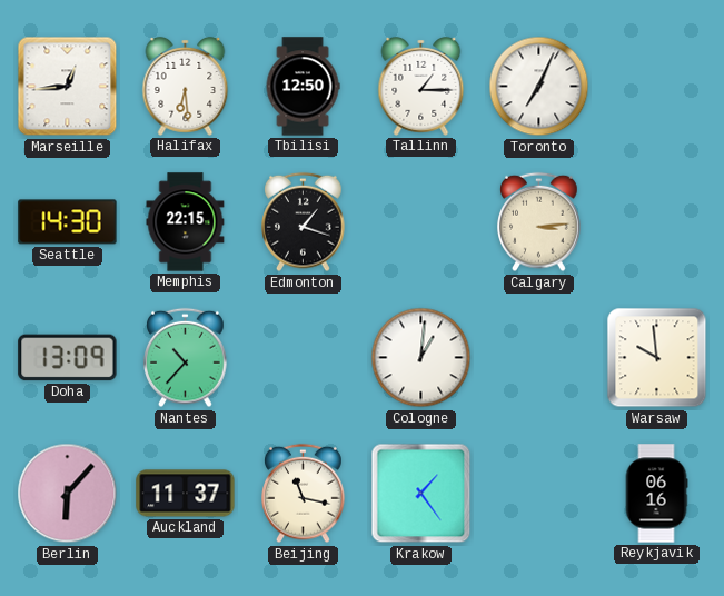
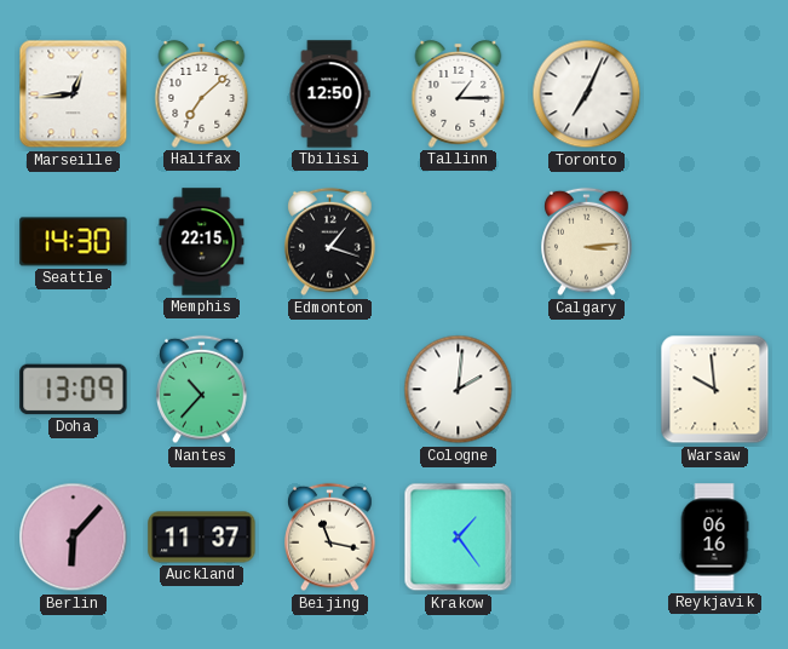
Halifax: 6:29 -> 7:08 (202, 93)
Cologne: 1:01 -> 2:01 (459, 390)
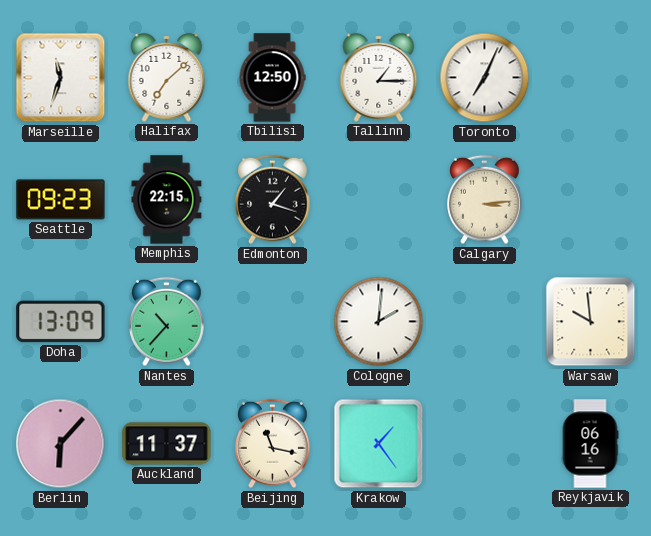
Marseille: 12:44 -> 11:33 (61, 78)
Seattle: 14:30 -> 09:23 (61, 200)
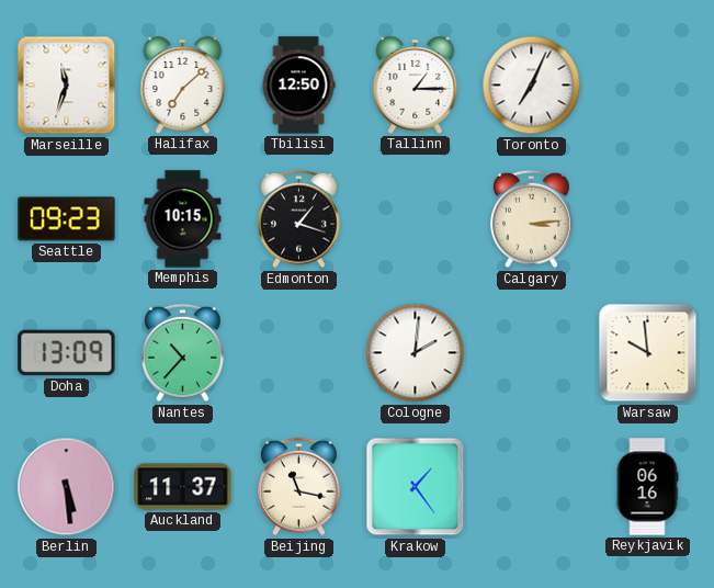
Memphis: 22:15 -> 10:15 (183, 219)
Berlin: 6:07 -> 5:29 (67, 487)
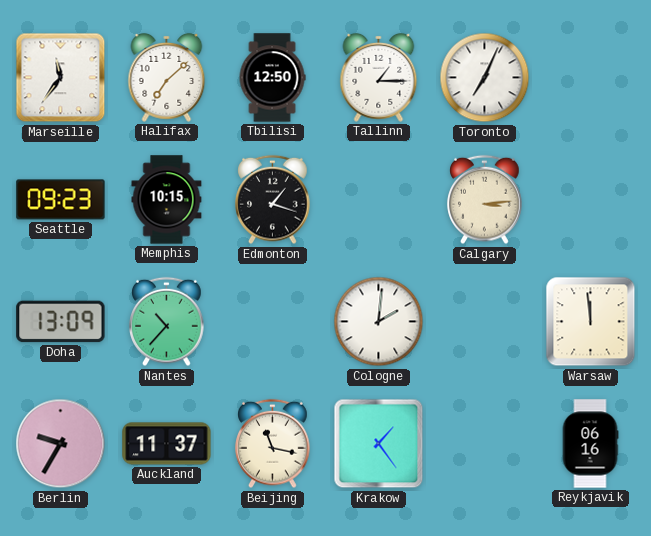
Marseille: 11:33 -> 11:36 (61, 78)
Warsaw: 9:59 -> 11:59 (591, 322)
Berlin: 5:29 -> 9:35 (61, 444)
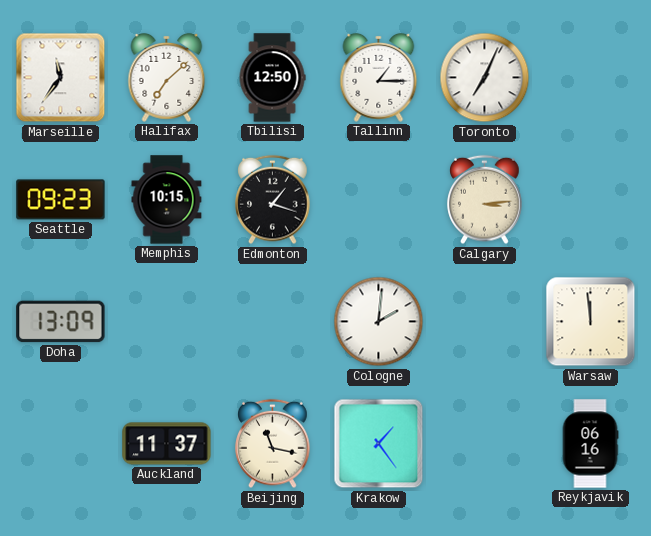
Nantes: 10:37 -> none (167, 322)
Berlin: 9:35 -> none (61, 444)
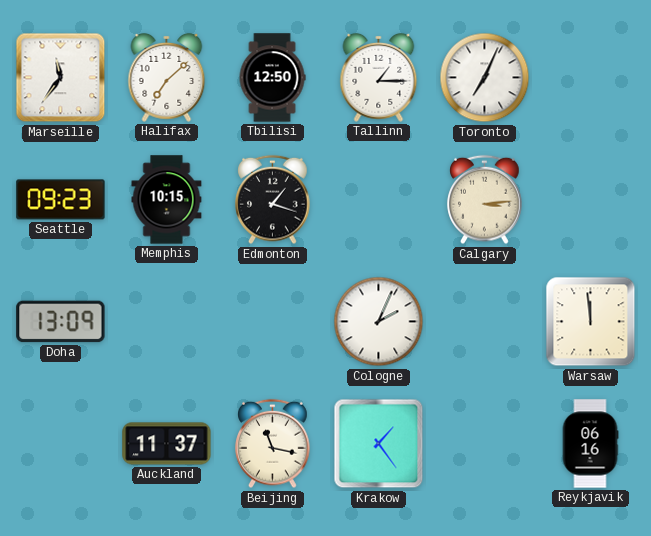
Cologne: 2:01 -> 2:04 (379, 322)
